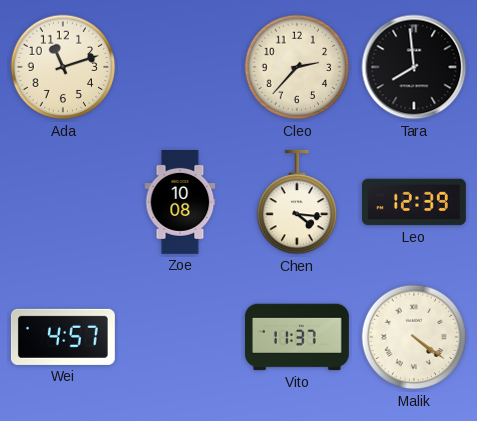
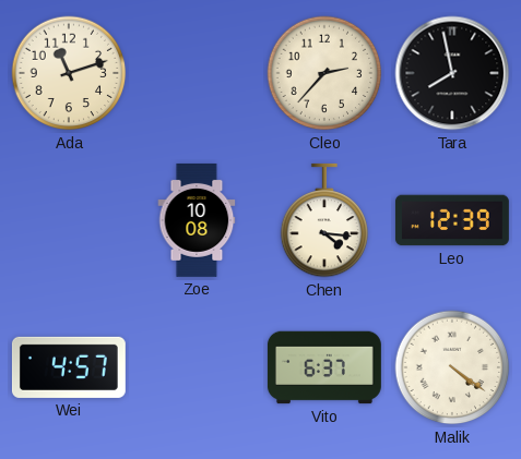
Tara: 7:59 -> 7:58 (452, 73)
Vito: 11:37 -> 6:37 (324, 367)
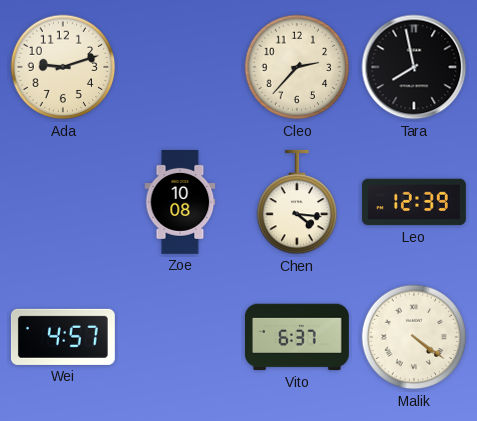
Ada: 11:12 -> 9:12 (63, 67)
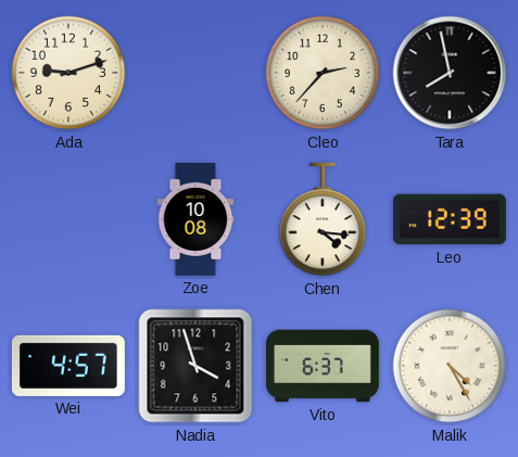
Nadia: none -> 3:57 (195, 366)
Malik: 4:21 -> 4:25 (450, 366)
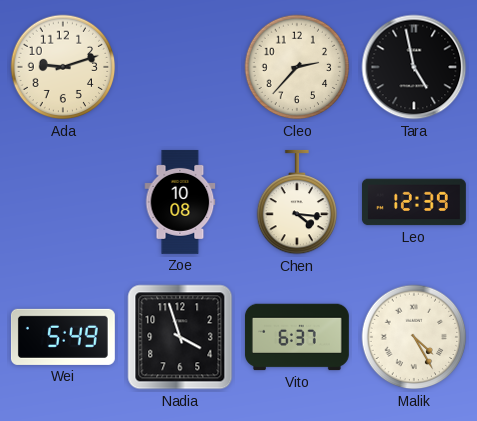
Tara: 7:58 -> 4:58 (414, 67)
Wei: 4:57 -> 5:49 (63, 337)
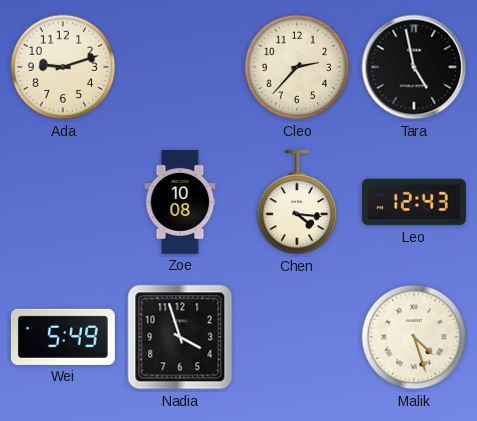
Leo: 12:39 -> 12:43 (414, 202)
Vito: 6:37 -> none (297, 337)
Malik: 4:25 -> 4:27 (414, 337)
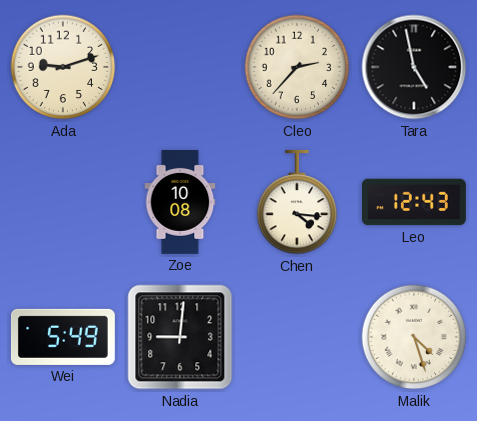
Nadia: 3:57 -> 9:01 (180, 337)
